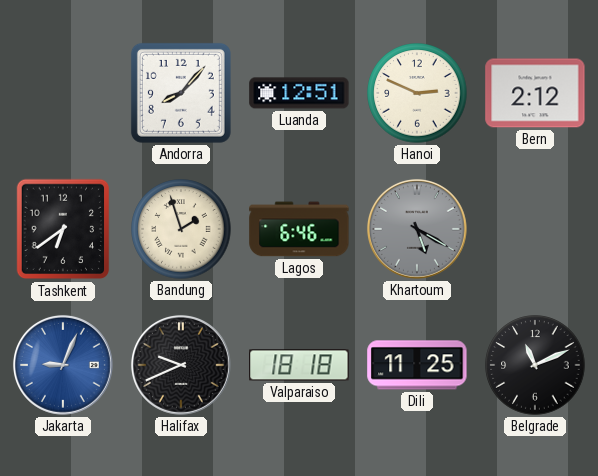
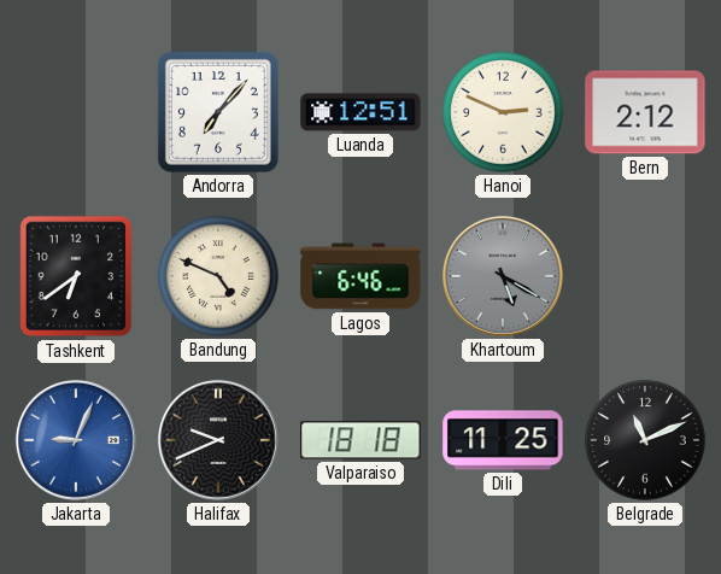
Andorra: 8:07 -> 7:07 (218, 112)
Bandung: 1:57 -> 4:49 (218, 276)
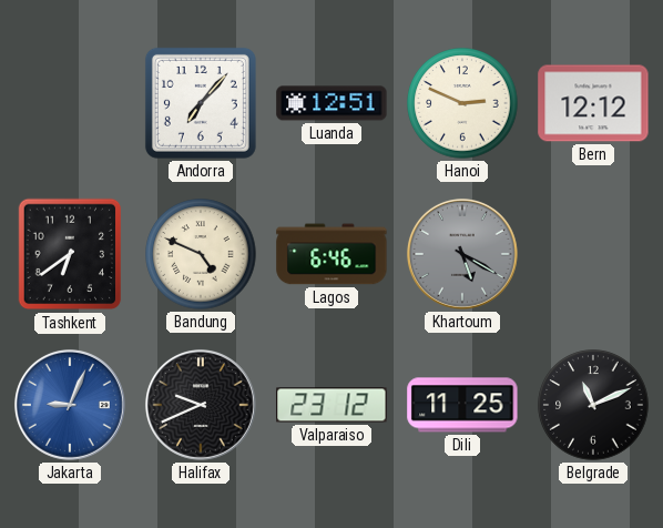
Bern: 2:12 -> 12:12 (593, 103)
Valparaiso: 18:18 -> 23:12 (331, 405)
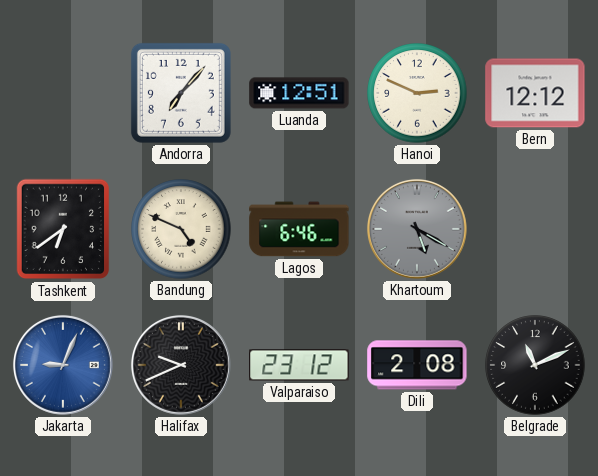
Dili: 11:25 -> 2:08 (417, 365)
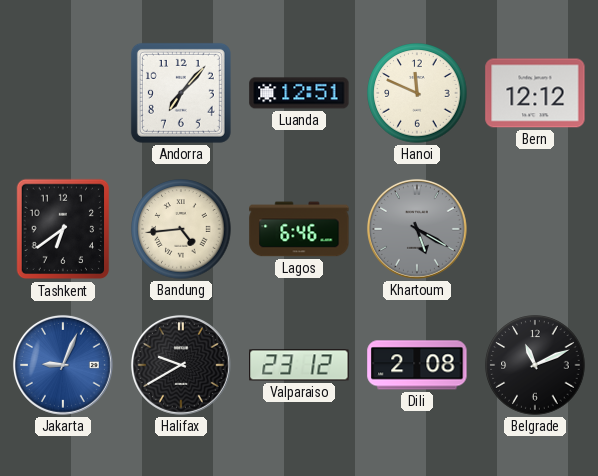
Hanoi: 2:49 -> 11:49 (417, 93)
Bandung: 4:49 -> 4:44 (181, 229)
Halifax: 9:41 -> 9:40 (181, 365)
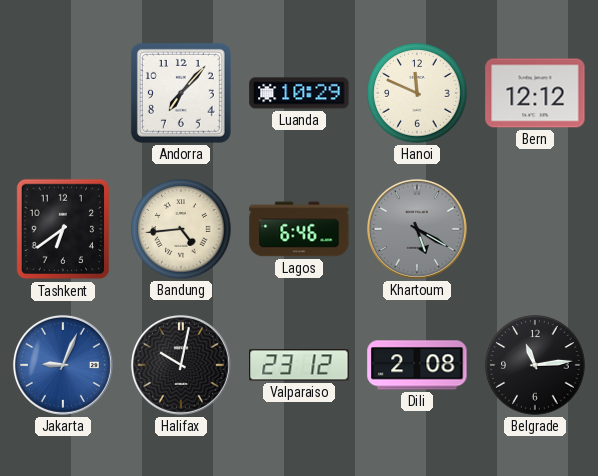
Luanda: 12:51 -> 10:29 (299, 93)
Halifax: 9:40 -> 10:02 (181, 365)
Belgrade: 11:11 -> 11:14 (535, 365)
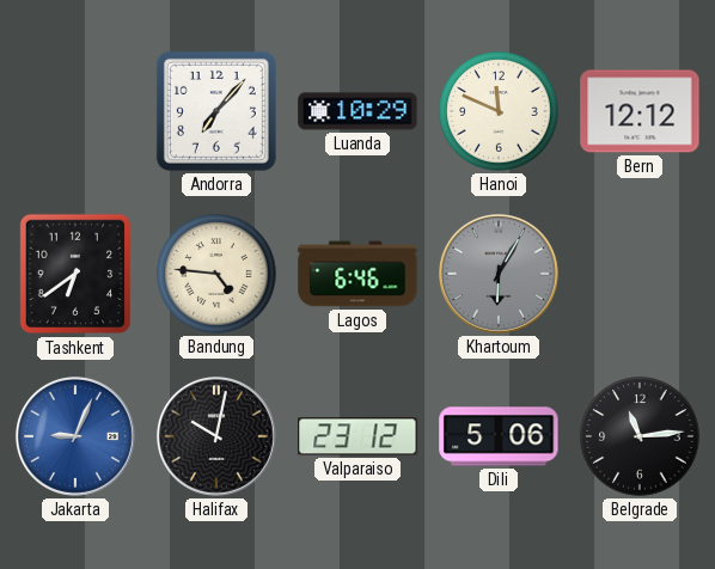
Bandung: 4:44 -> 4:46 (216, 274)
Khartoum: 5:20 -> 6:05 (499, 274)
Dili: 2:08 -> 5:06 (499, 436)
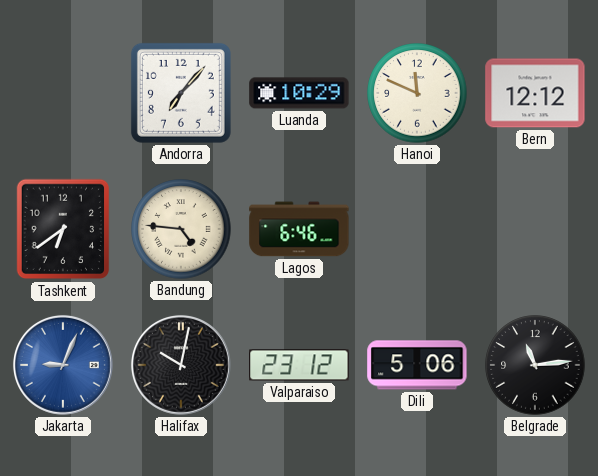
Khartoum: 6:05 -> none (499, 274)
